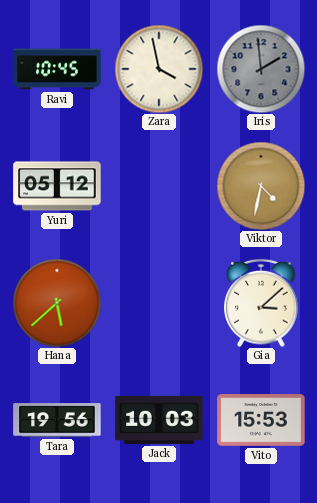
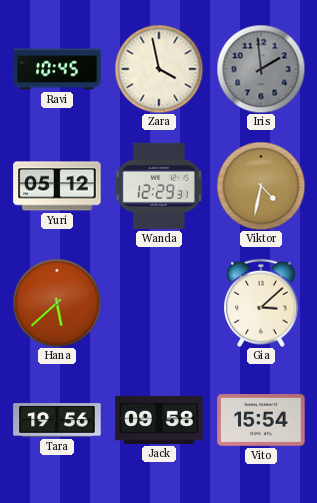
Wanda: none -> 12:29 (159, 186)
Jack: 10:03 -> 09:58 (159, 420)
Vito: 15:53 -> 15:54 (261, 420)
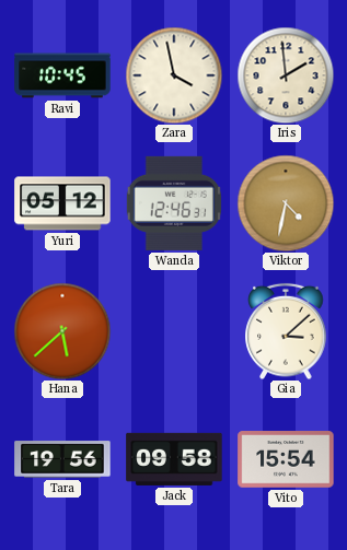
Iris dial: grey -> cream (286, 75)
Wanda: 12:29 -> 12:46 (174, 203)
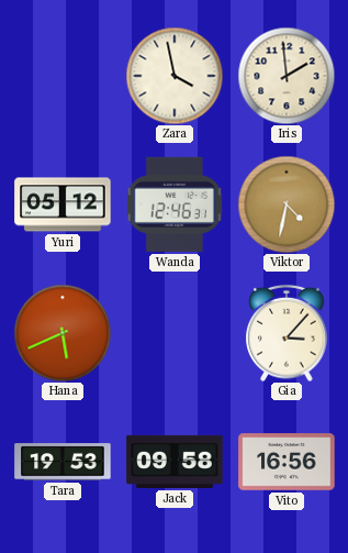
Ravi: 10:45 -> none (62, 75)
Hana: 5:38 -> 5:41 (63, 333)
Gia: 3:08 -> 3:07 (287, 333)
Tara: 19:56 -> 19:53 (63, 462)
Vito: 15:54 -> 16:56 (287, 462)
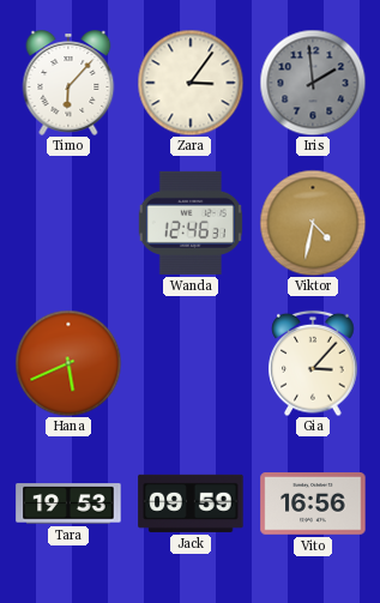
Timo: none -> 6:07 (68, 83)
Zara: 3:58 -> 3:06 (191, 83)
Iris dial: cream -> grey (313, 83)
Yuri: 05:12 -> none (63, 204)
Jack: 09:58 -> 09:59 (191, 503)
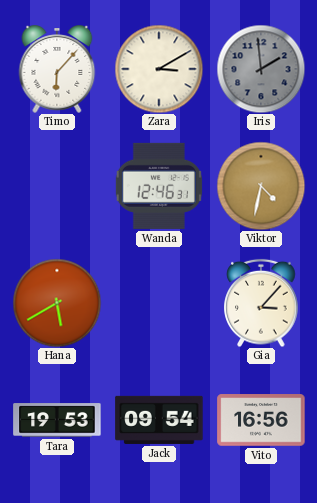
Zara: 3:06 -> 3:10 (159, 69)
Hana: 5:41 -> 5:40 (57, 303)
Jack: 09:59 -> 09:54 (159, 420)
